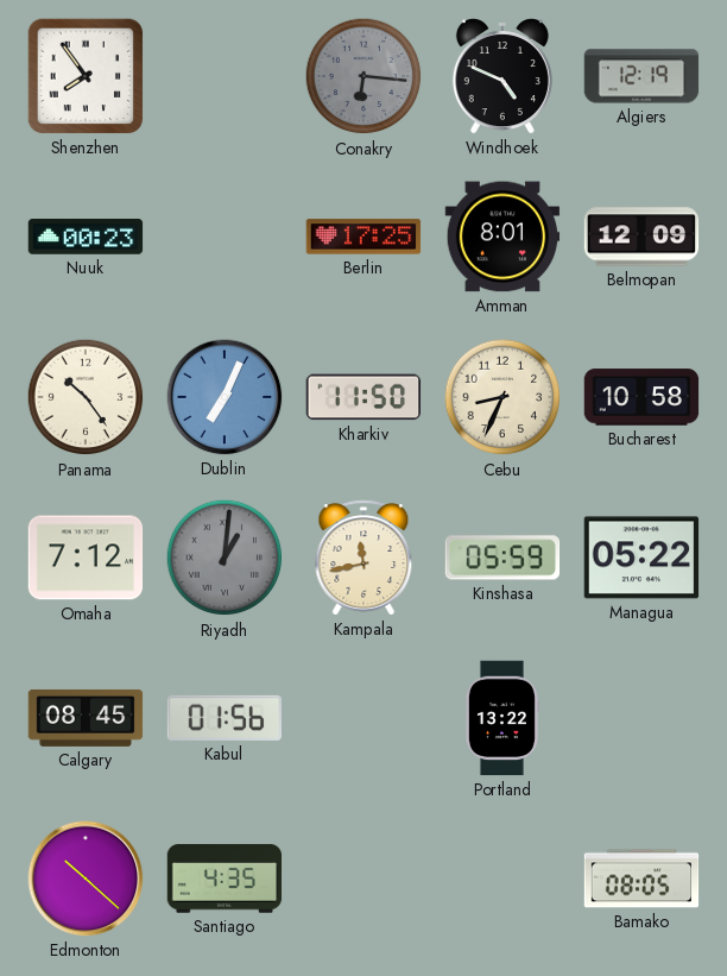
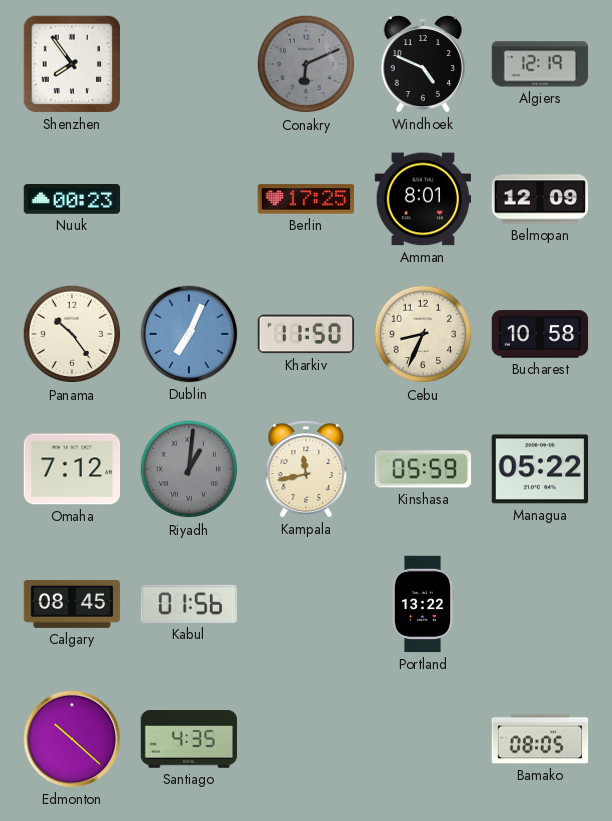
Conakry: 6:16 -> 6:11 (306, 64)
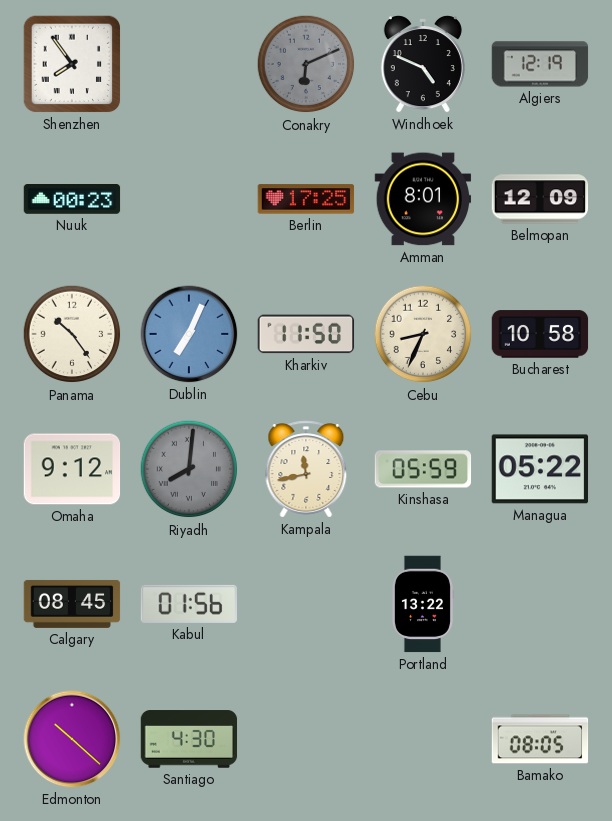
Omaha: 7:12 -> 9:12 (72, 469)
Riyadh: 1:01 -> 8:01 (189, 469)
Santiago: 4:35 -> 4:30 (189, 739)
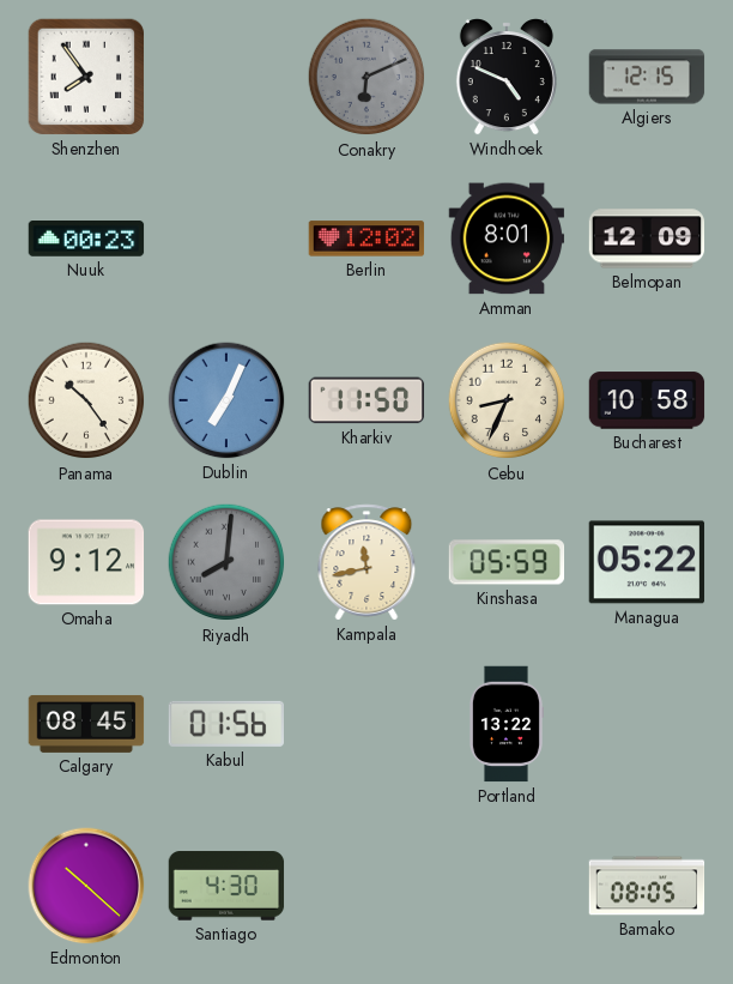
Algiers: 12:19 -> 12:15 (647, 77)
Berlin: 17:25 -> 12:02 (366, 239)
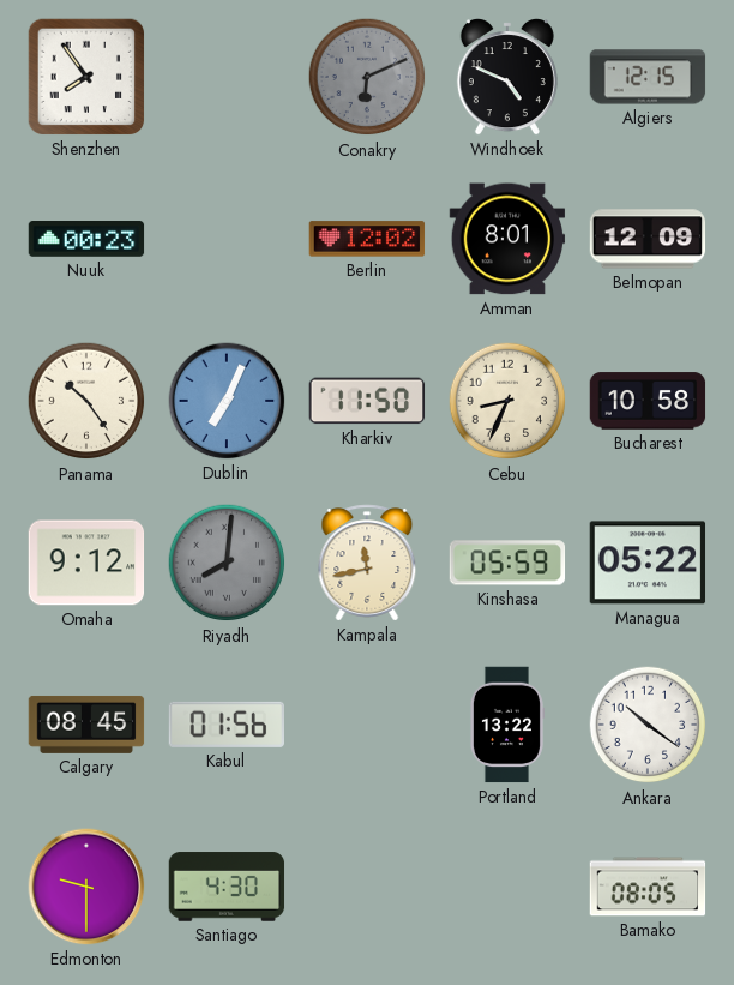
Ankara: none -> 10:21 (648, 725)
Edmonton: 10:22 -> 9:30 (86, 887)
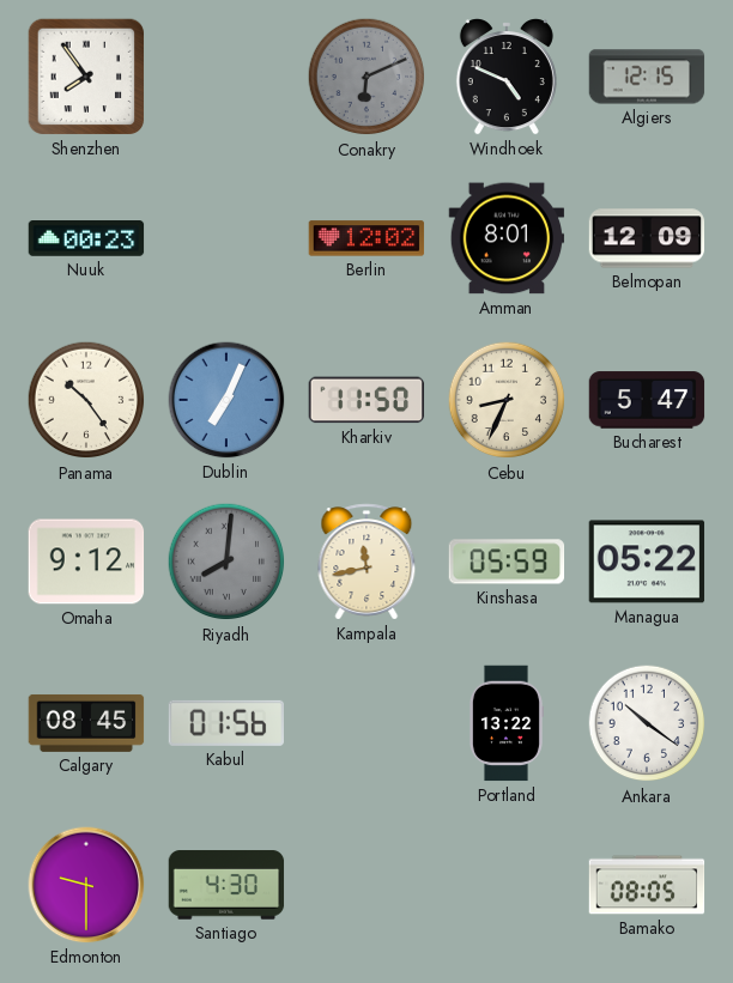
Bucharest: 10:58 -> 5:47 (647, 400)
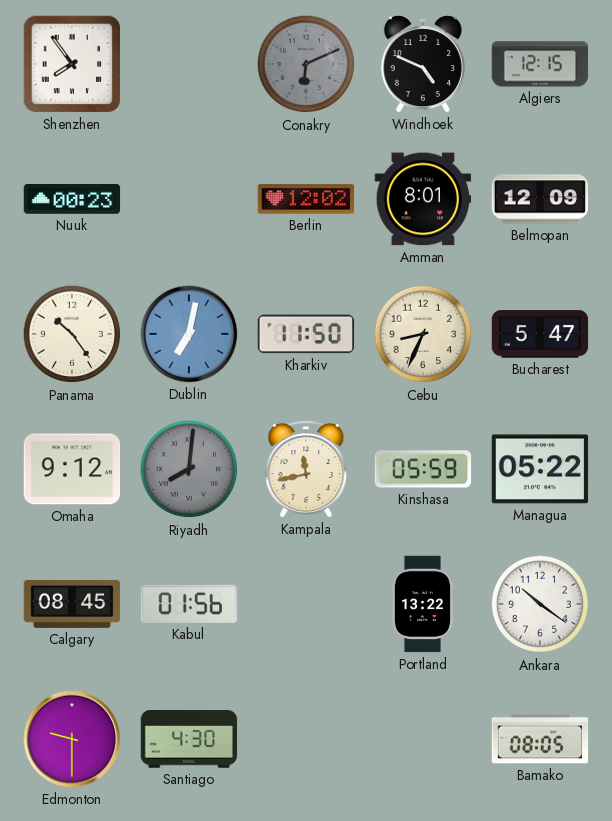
Dublin: 7:04 -> 7:02 (189, 334)
